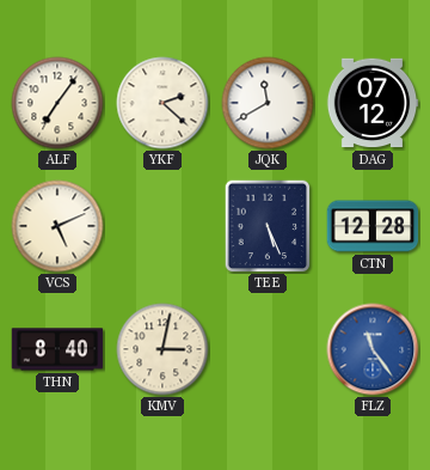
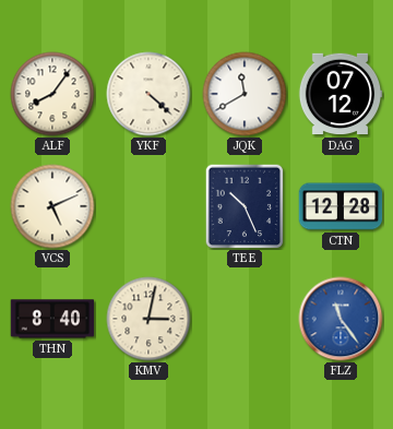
ALF: 7:06 -> 8:06 (52, 94)
YKF: 2:22 -> 4:22 (148, 94)
TEE: 5:26 -> 10:26 (245, 206)
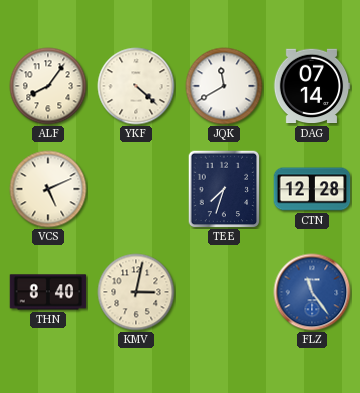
DAG: 07:12 -> 07:14 (312, 86)
TEE: 10:26 -> 7:33 (224, 189)
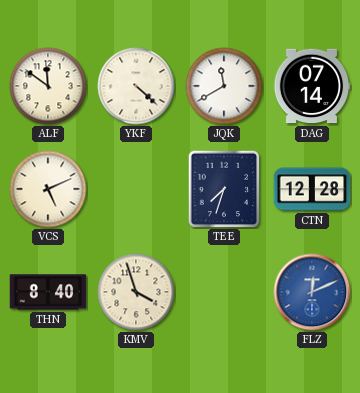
ALF: 8:06 -> 11:51 (48, 86)
KMV: 3:02 -> 3:57 (136, 292)
FLZ: 11:24 -> 12:11 (312, 292)
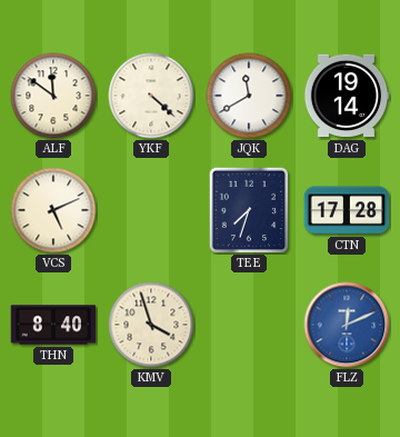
DAG: 07:14 -> 19:14 (347, 96)
CTN: 12:28 -> 17:28 (347, 210)
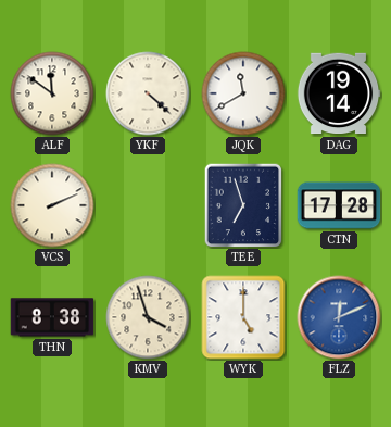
VCS: 5:11 -> 2:11 (52, 205)
TEE: 7:33 -> 6:57 (243, 205)
THN: 8:40 -> 8:38 (52, 317)
WYK: none -> 5:00 (243, 317)
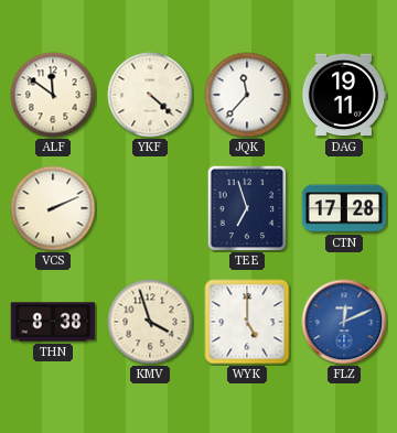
JQK: 11:40 -> 11:37 (247, 95)
DAG: 19:14 -> 19:11 (344, 95)
